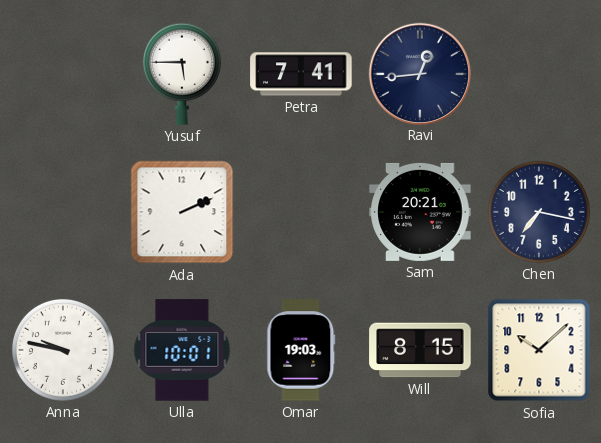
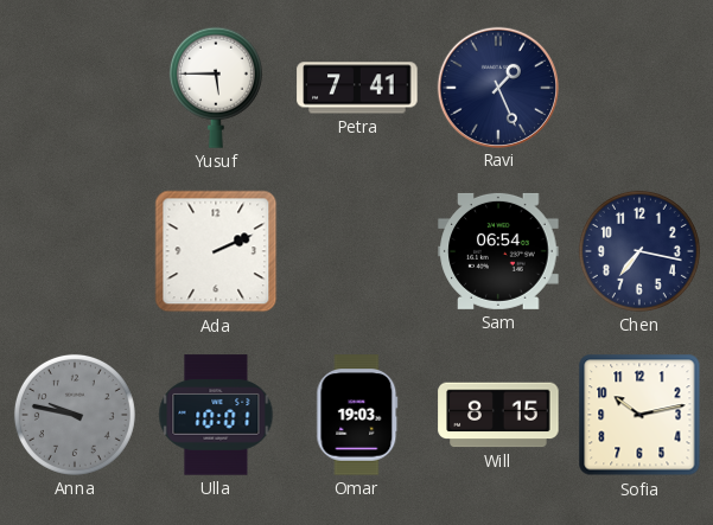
Ravi: 12:44 -> 1:26 (497, 87)
Sam: 20:21 -> 06:54 (498, 251)
Anna dial: white -> grey (75, 415)
Sofia: 10:08 -> 10:13 (639, 415)
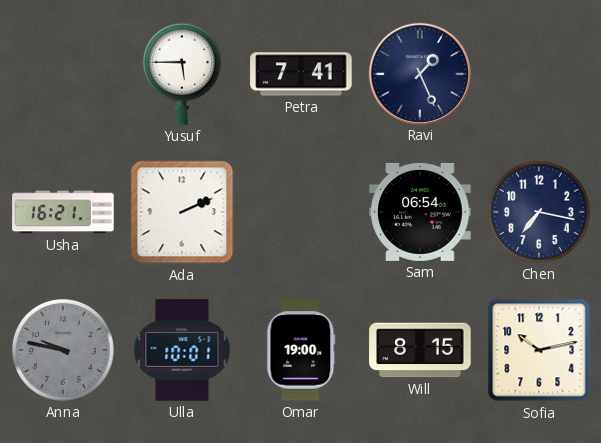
Usha: none -> 16:21 (63, 212)
Omar: 19:03 -> 19:00 (301, 350)
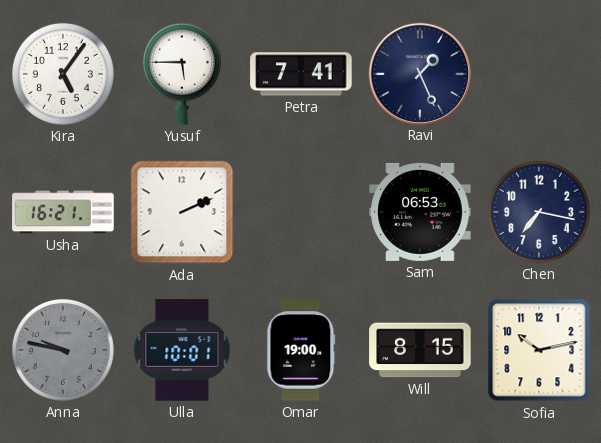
Kira: none -> 5:06 (63, 74)
Sam: 06:54 -> 06:53 (420, 212)
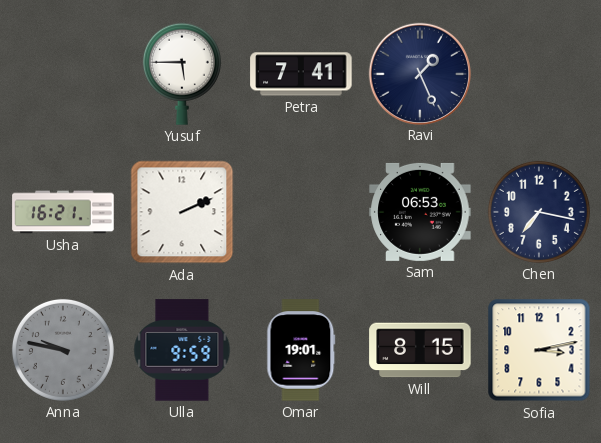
Kira: 5:06 -> none (63, 74)
Ulla: 10:01 -> 9:59 (182, 350)
Omar: 19:00 -> 19:01 (301, 350)
Sofia: 10:13 -> 3:13 (539, 350)
